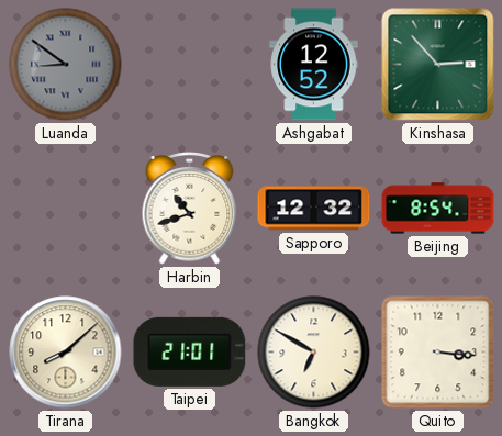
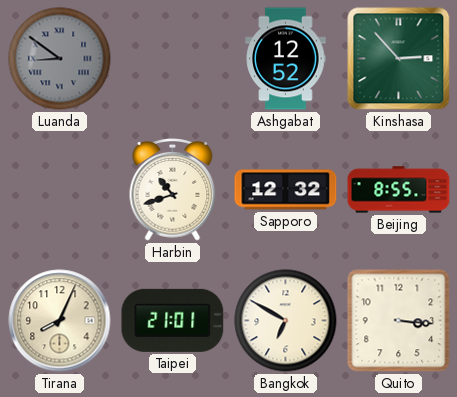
Beijing: 8:54 -> 8:55 (399, 190)
Tirana: 8:08 -> 8:04 (60, 321)
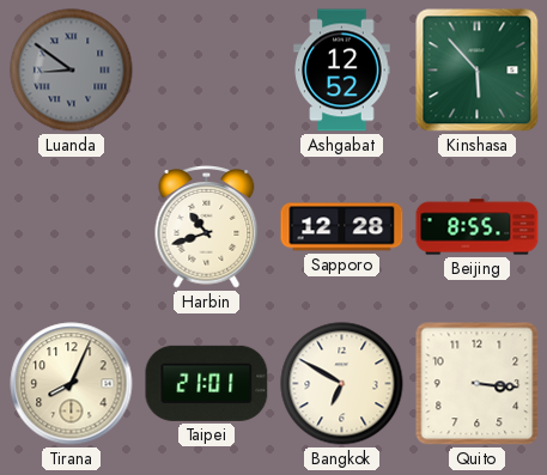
Kinshasa: 2:53 -> 5:53 (478, 71)
Sapporo: 12:32 -> 12:28 (342, 227)
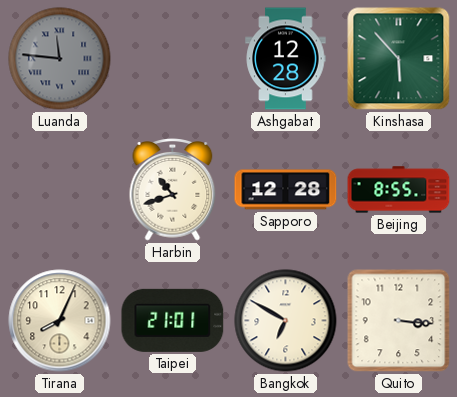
Luanda: 8:51 -> 11:46 (60, 59)
Ashgabat: 12:52 -> 12:28 (286, 59)
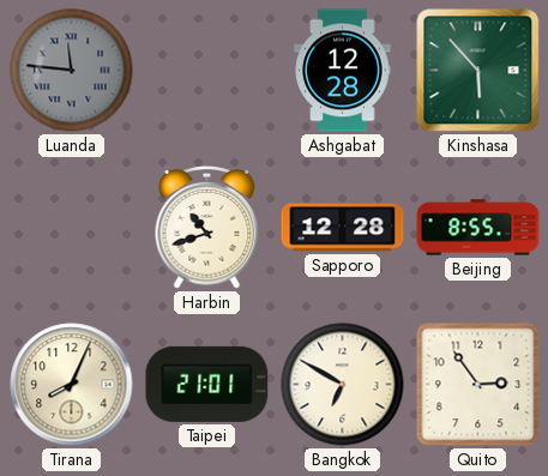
Quito: 3:16 -> 2:54 (478, 385)
